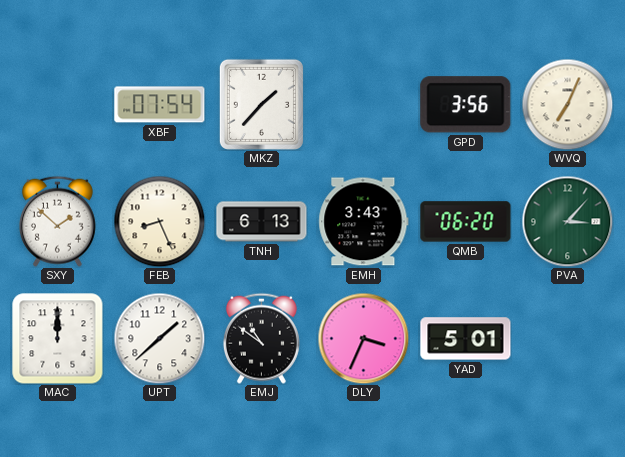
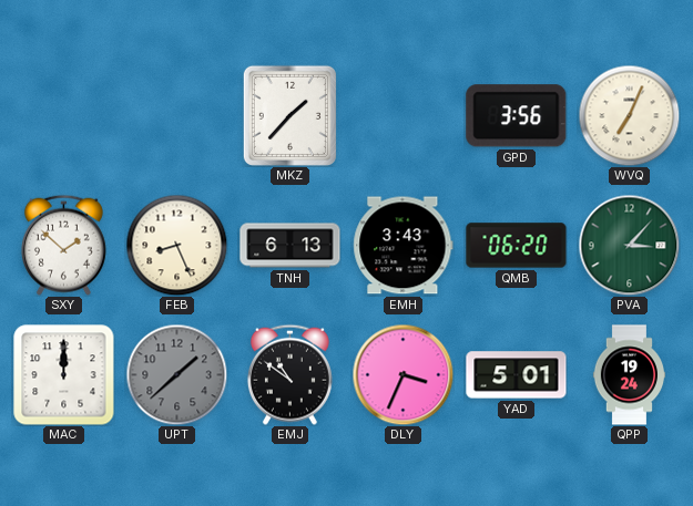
XBF: 07:54 -> none (160, 105)
UPT dial: white -> grey (176, 374)
QPP: none -> 19:24 (629, 375)
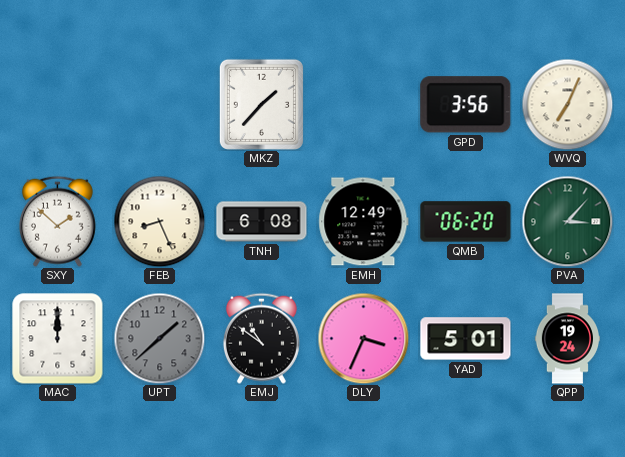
TNH: 6:13 -> 6:08 (262, 222)
EMH: 3:43 -> 12:49 (364, 222)
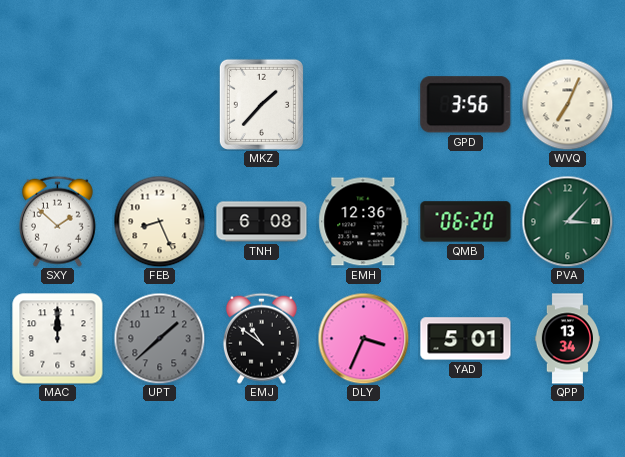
EMH: 12:49 -> 12:36 (364, 222)
QPP: 19:24 -> 13:34 (567, 339)
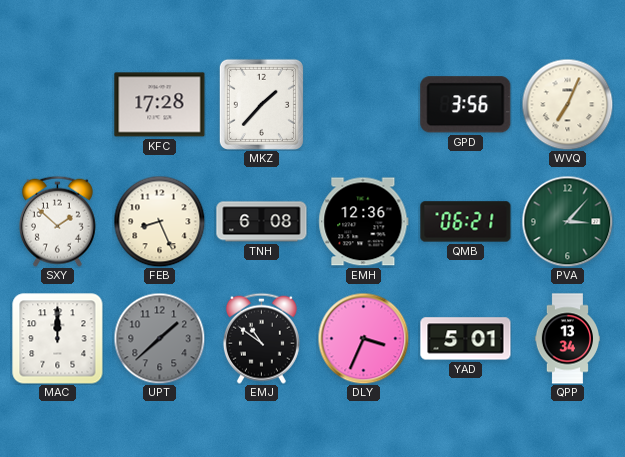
KFC: none -> 17:28 (160, 105)
QMB: 06:20 -> 06:21 (466, 222)
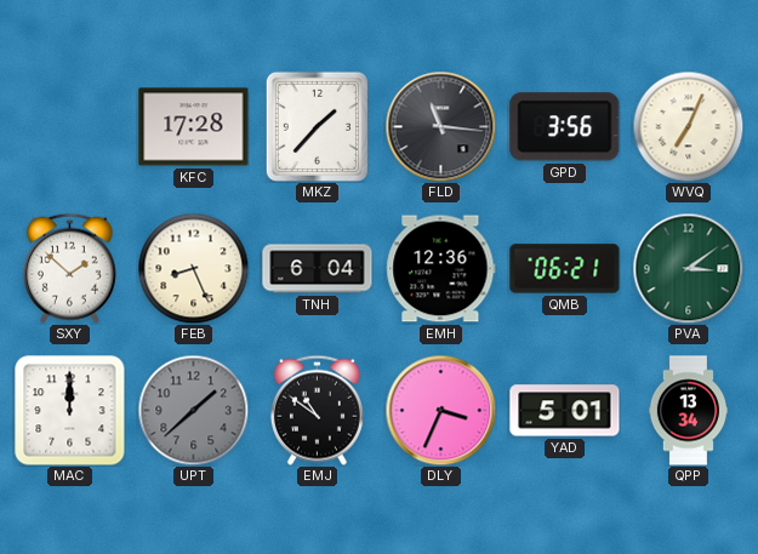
FLD: none -> 11:16 (440, 126)
TNH: 6:08 -> 6:04 (318, 269)
PVA: 3:07 -> 3:09 (688, 268)
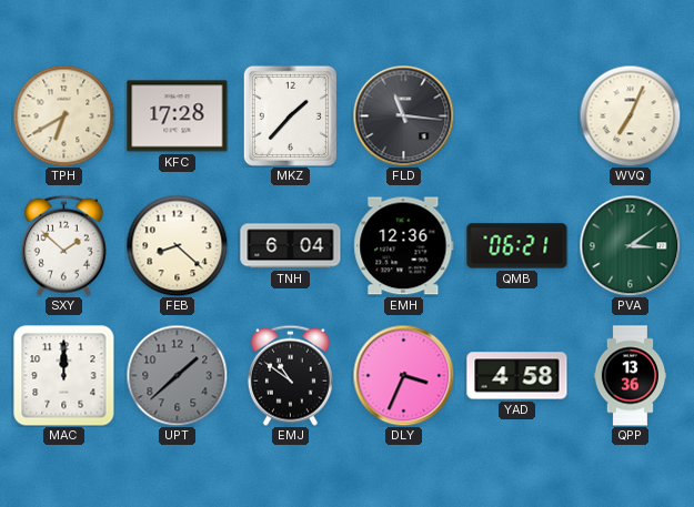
TPH: none -> 6:40 (63, 115)
GPD: 3:56 -> none (565, 127)
FEB: 8:26 -> 8:22 (177, 245)
YAD: 5:01 -> 4:58 (517, 376)
QPP: 13:34 -> 13:36 (630, 376)
